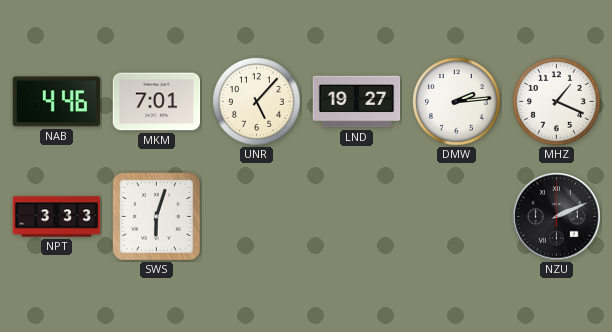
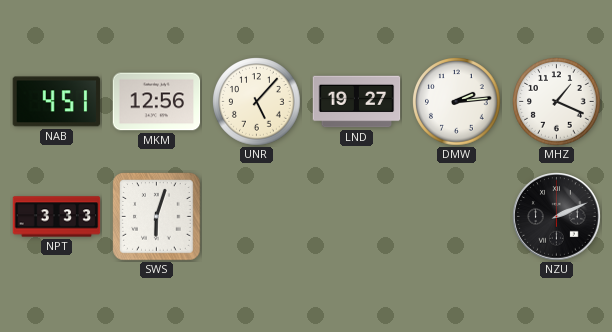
NAB: 4:46 -> 4:51 (57, 102)
MKM: 7:01 -> 12:56 (157, 102)
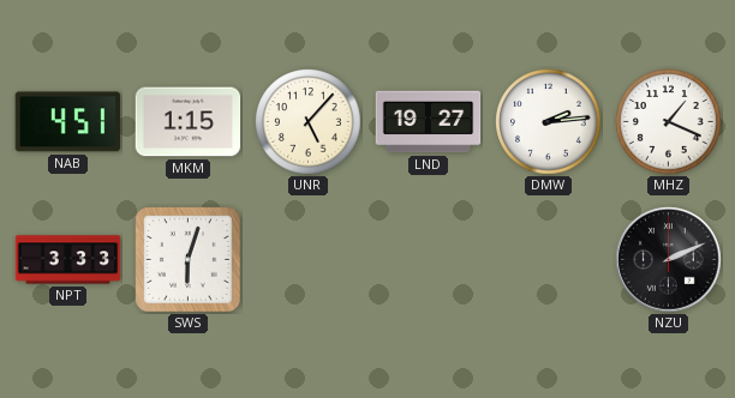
MKM: 12:56 -> 1:15 (189, 122)
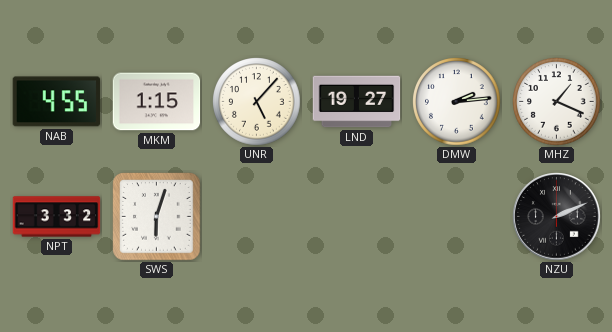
NAB: 4:51 -> 4:55 (57, 102)
NPT: 3:33 -> 3:32 (57, 217)
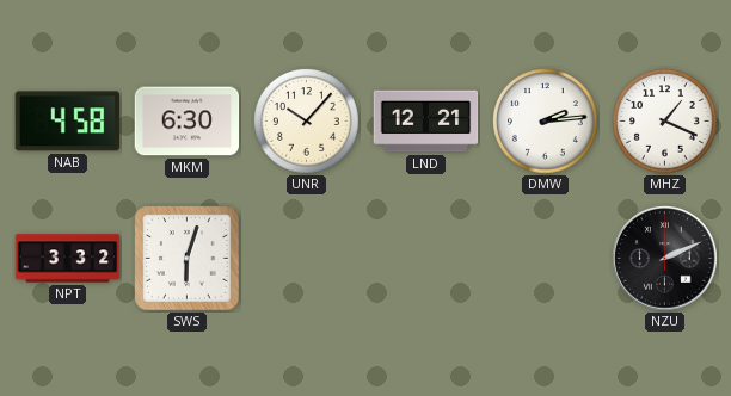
NAB: 4:55 -> 4:58 (68, 122)
MKM: 1:15 -> 6:30 (188, 122)
UNR: 5:07 -> 10:07 (307, 122)
LND: 19:27 -> 12:21 (426, 122)
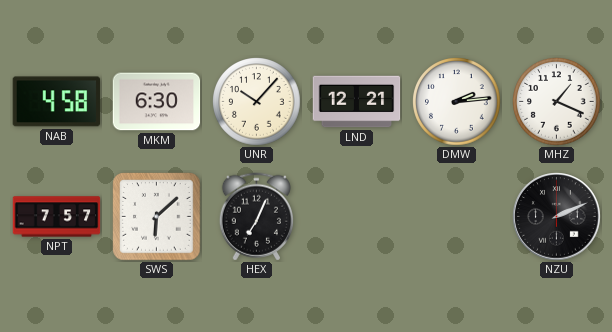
NPT: 3:32 -> 7:57 (57, 217)
SWS: 6:03 -> 6:08 (157, 217)
HEX: none -> 7:04 (256, 217)
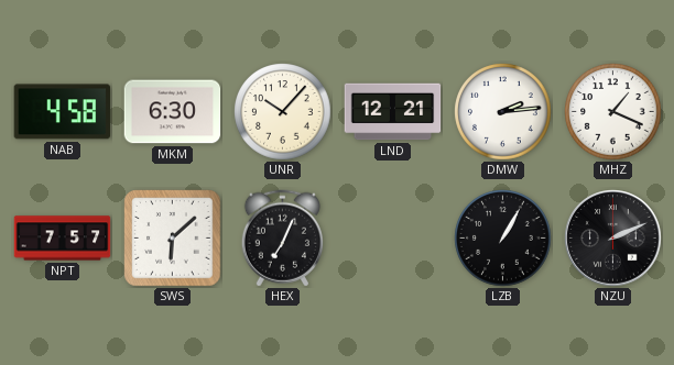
LZB: none -> 1:05 (503, 239)
